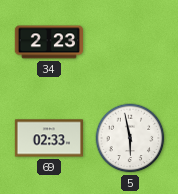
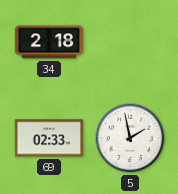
34: 2:23 -> 2:18 (48, 42)
5: 5:58 -> 1:58 (130, 138)
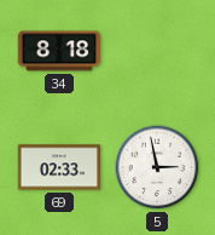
34: 2:18 -> 8:18 (58, 51)
5: 1:58 -> 2:58 (157, 167)
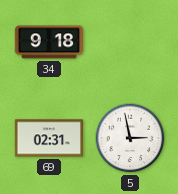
34: 8:18 -> 9:18 (48, 42)
69: 02:33 -> 02:31 (48, 138)
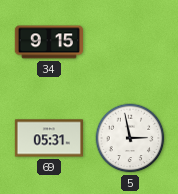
34: 9:18 -> 9:15 (48, 42)
69: 02:31 -> 05:31 (48, 138)
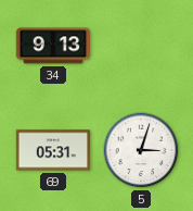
34: 9:15 -> 9:13 (52, 46)
5: 2:58 -> 3:03 (141, 150)
